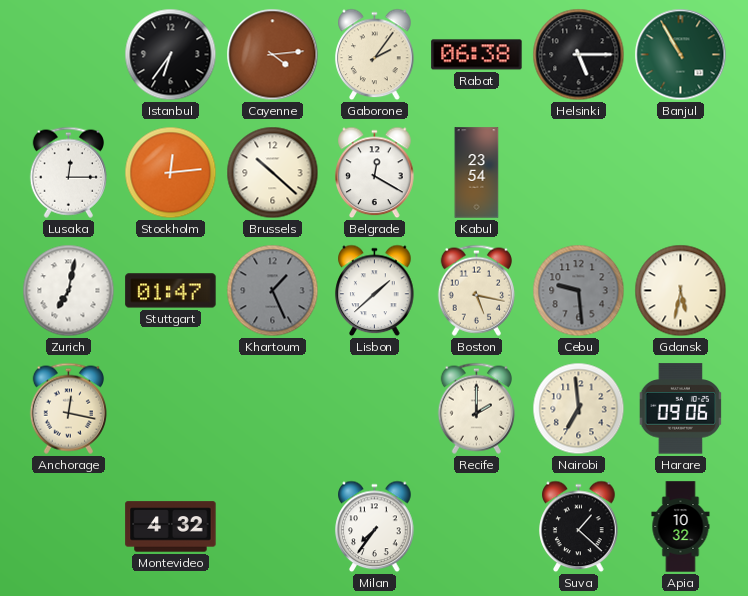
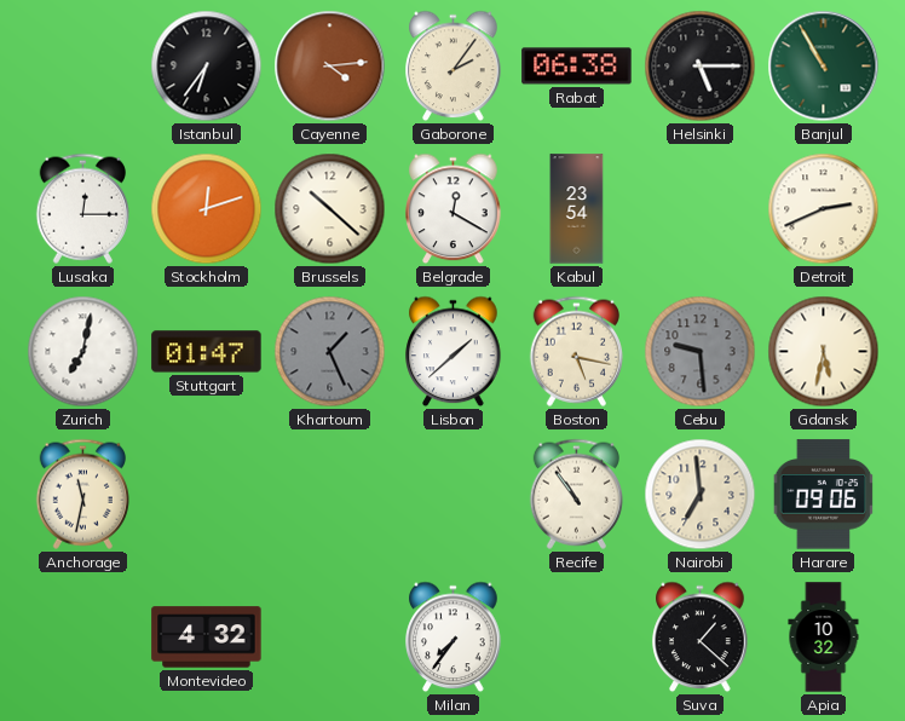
Stockholm: 12:14 -> 12:12 (207, 209)
Detroit: none -> 2:41 (824, 209)
Anchorage: 12:17 -> 11:32 (82, 494)
Recife: 2:00 -> 10:54 (576, 494)
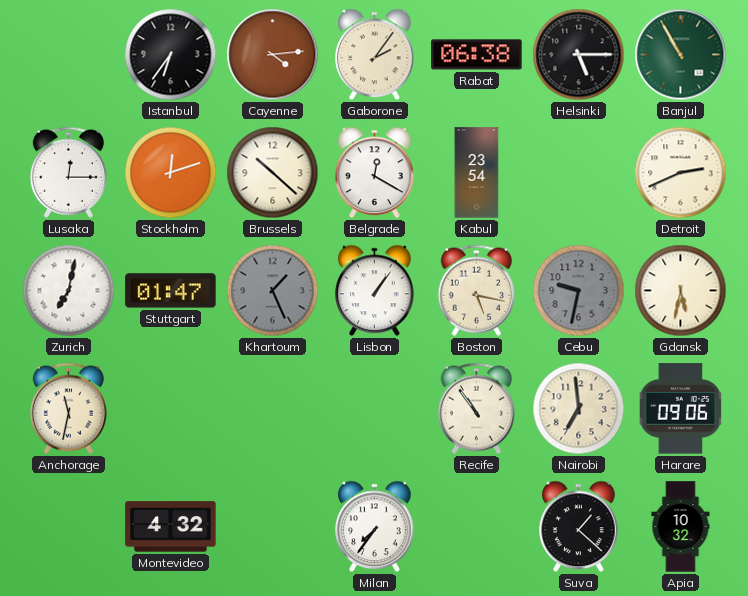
Lisbon: 1:38 -> 1:06 (375, 291)
Cebu: 9:29 -> 9:32 (579, 291)
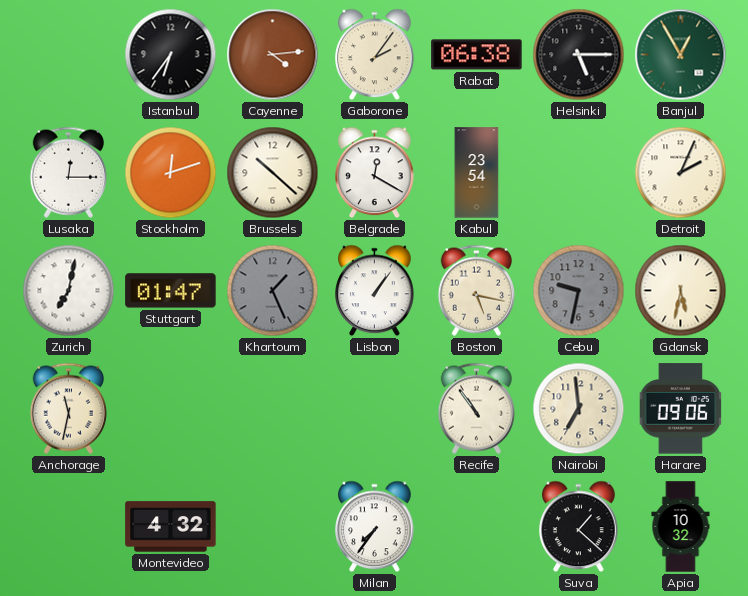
Banjul: 10:55 -> 12:55 (681, 55)
Detroit: 2:41 -> 2:04 (681, 173)
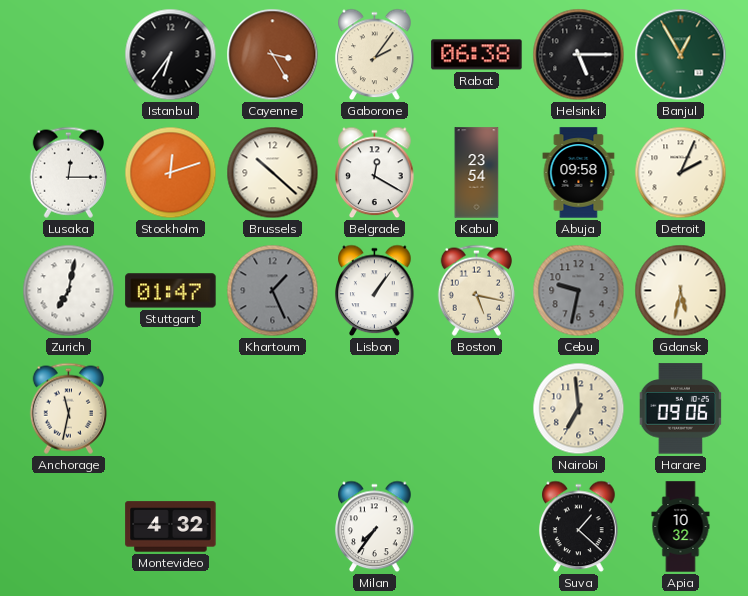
Cayenne: 4:14 -> 3:25 (273, 55)
Abuja: none -> 09:58 (579, 173)
Recife: 10:54 -> none (476, 408)
